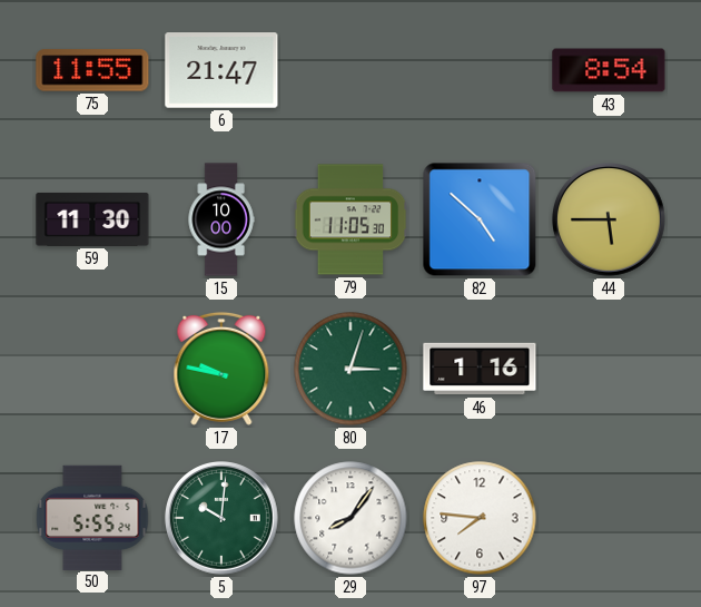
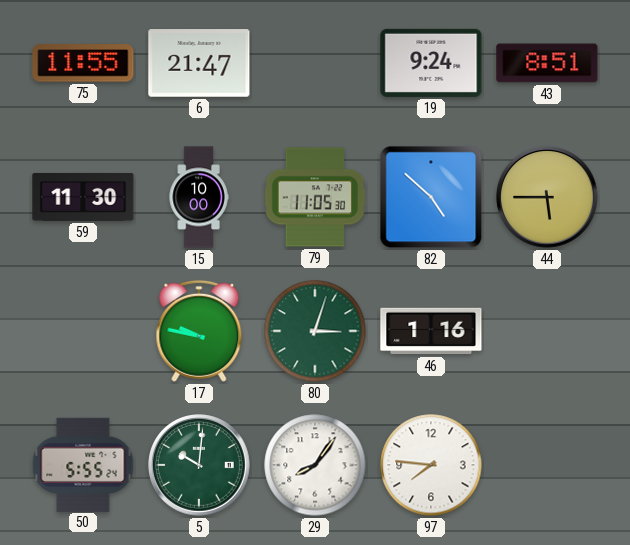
19: none -> 9:24 (431, 63)
43: 8:54 -> 8:51 (547, 63)
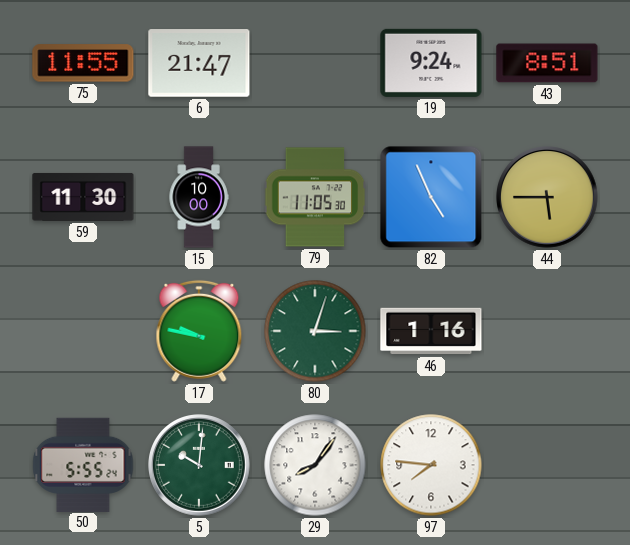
82: 4:52 -> 4:56 (431, 197)
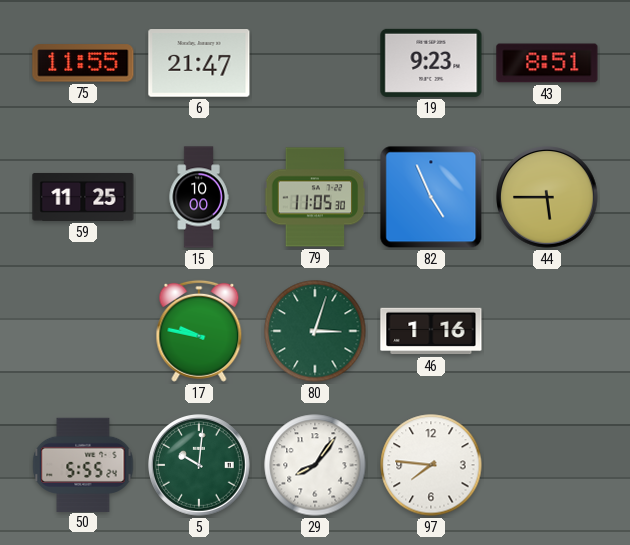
19: 9:24 -> 9:23 (431, 63)
59: 11:30 -> 11:25 (83, 197)
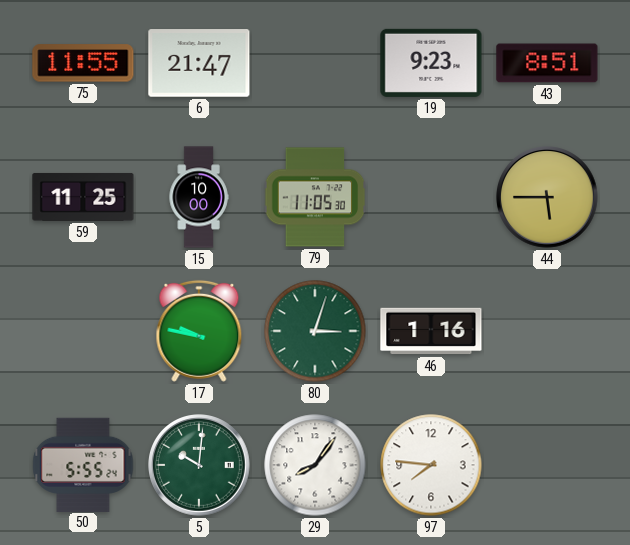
82: 4:56 -> none (431, 197)
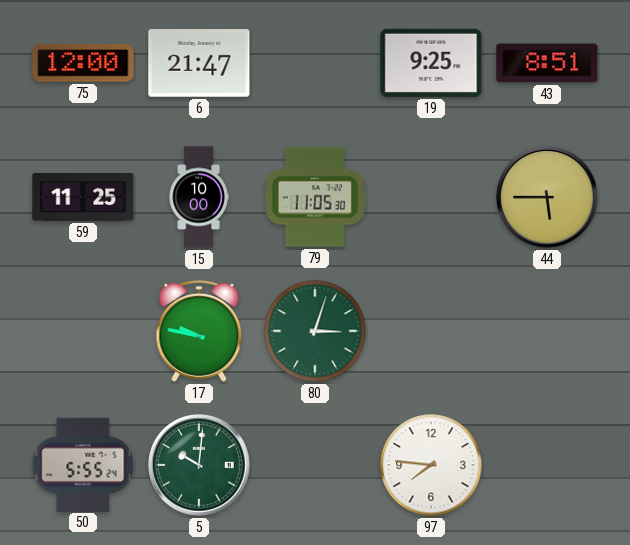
75: 11:55 -> 12:00 (83, 63)
19: 9:23 -> 9:25 (431, 63)
46: 1:16 -> none (431, 331)
29: 8:06 -> none (315, 465)
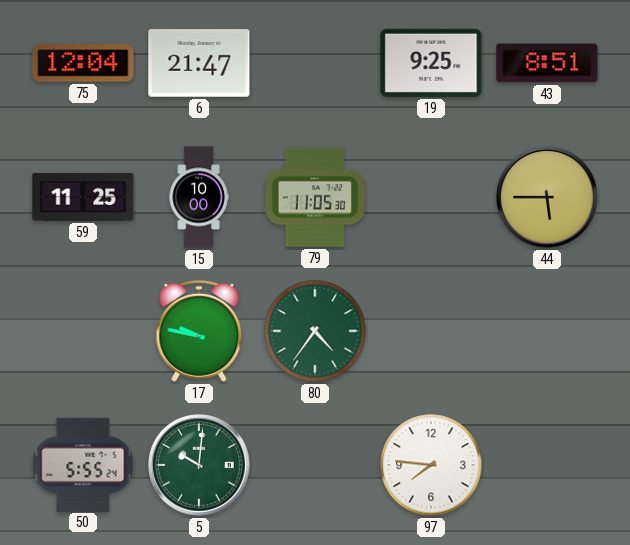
75: 12:00 -> 12:04 (83, 63)
80: 3:03 -> 4:36 (315, 331)
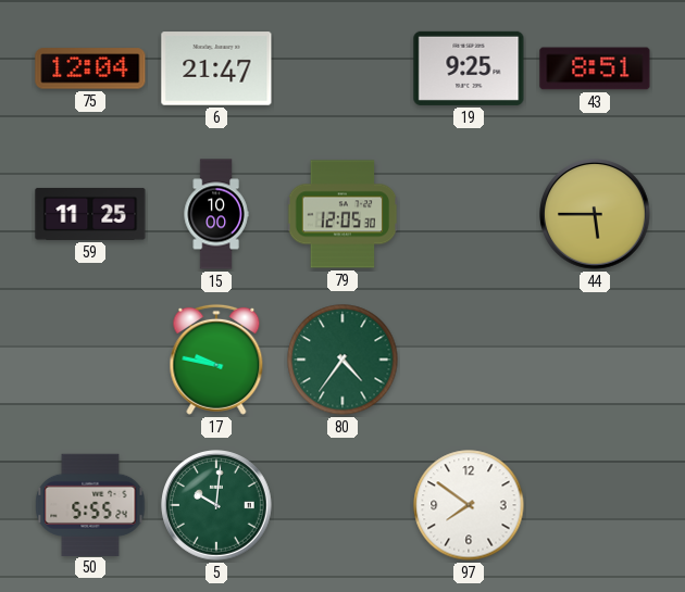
79: 11:05 -> 12:05 (342, 214)
97: 7:46 -> 7:51 (469, 505)
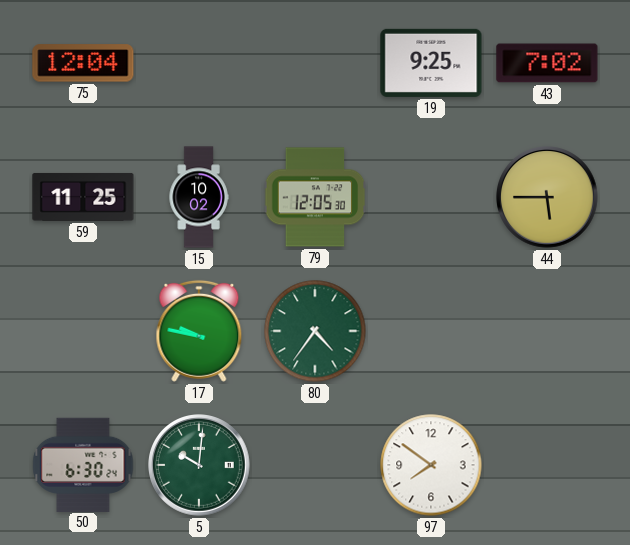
6: 21:47 -> none (216, 68)
43: 8:51 -> 7:02 (547, 63)
15: 10:00 -> 10:02 (199, 197)
50: 5:55 -> 6:30 (83, 464)
